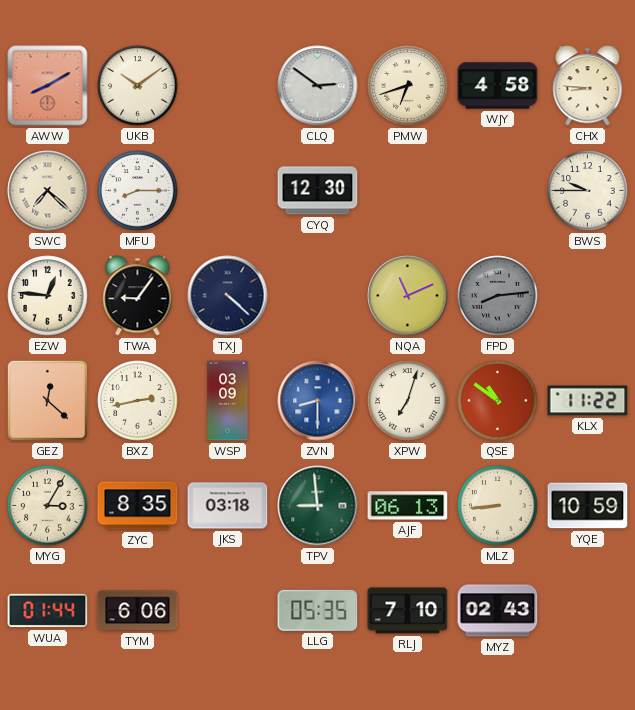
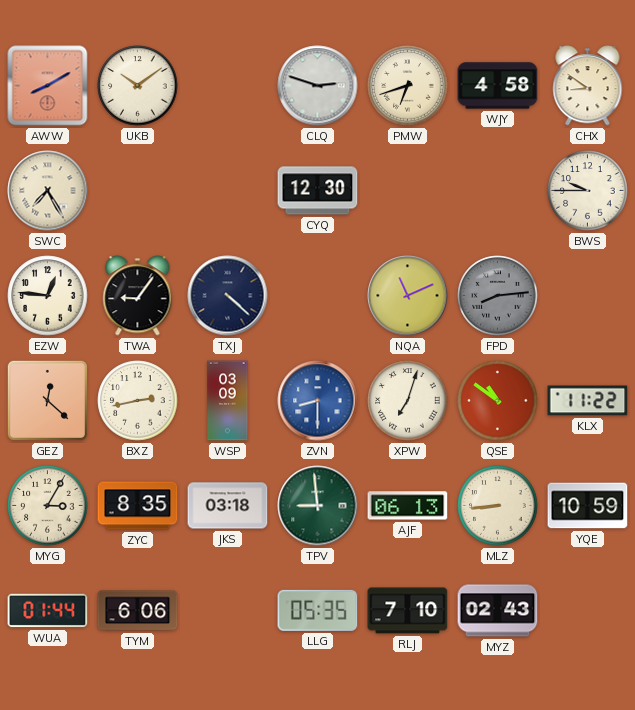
CLQ: 2:51 -> 2:48 (318, 86)
CHX: 8:46 -> 8:51 (588, 86)
SWC: 7:22 -> 7:25 (48, 191)
MFU: 8:15 -> none (138, 191)
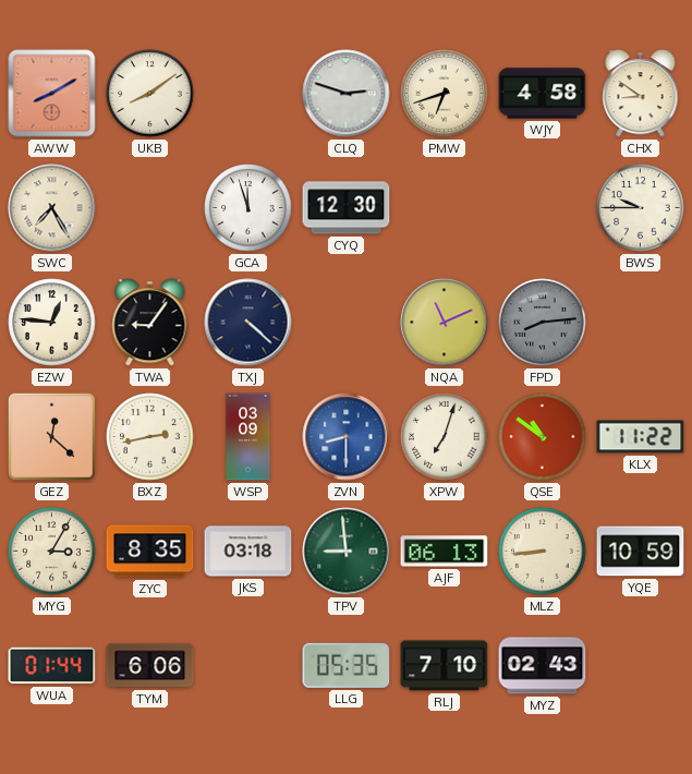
UKB: 10:09 -> 8:09 (150, 94)
GCA: none -> 11:57 (248, 208)
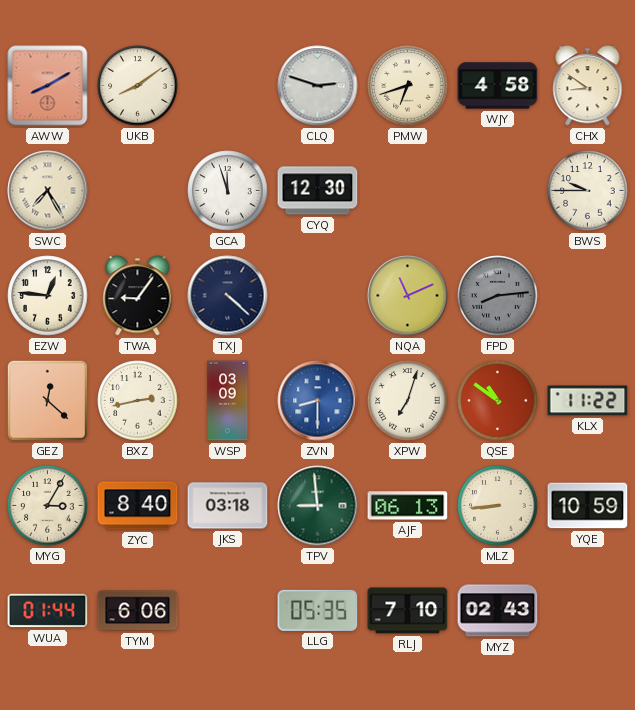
ZYC: 8:35 -> 8:40 (138, 506)
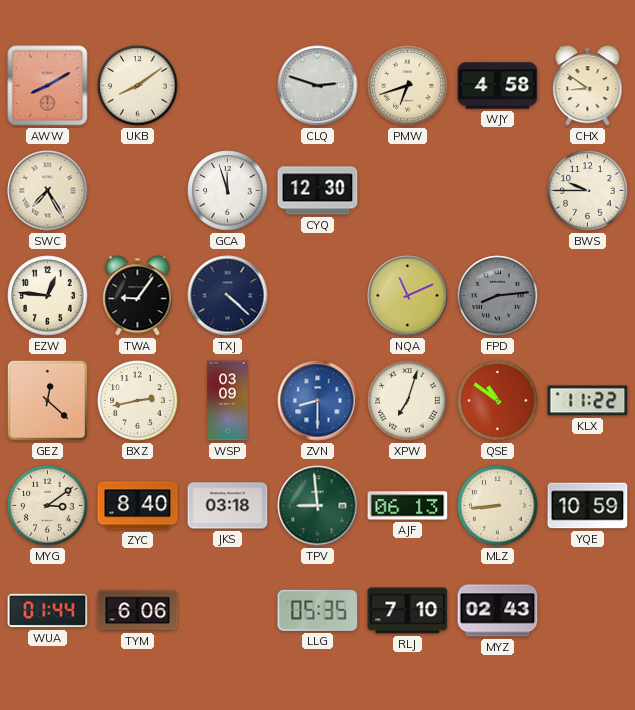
MYG: 3:05 -> 3:09 (48, 506)
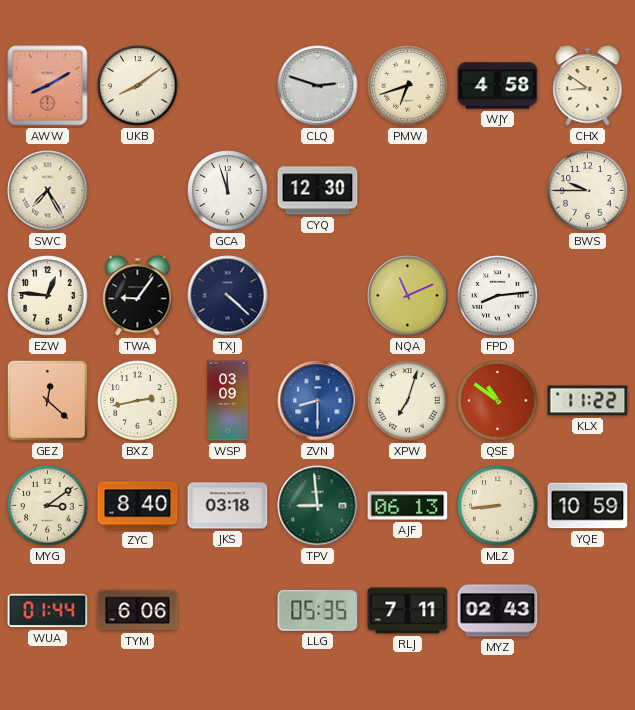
FPD dial: grey -> white (498, 296)
RLJ: 7:10 -> 7:11 (408, 611)
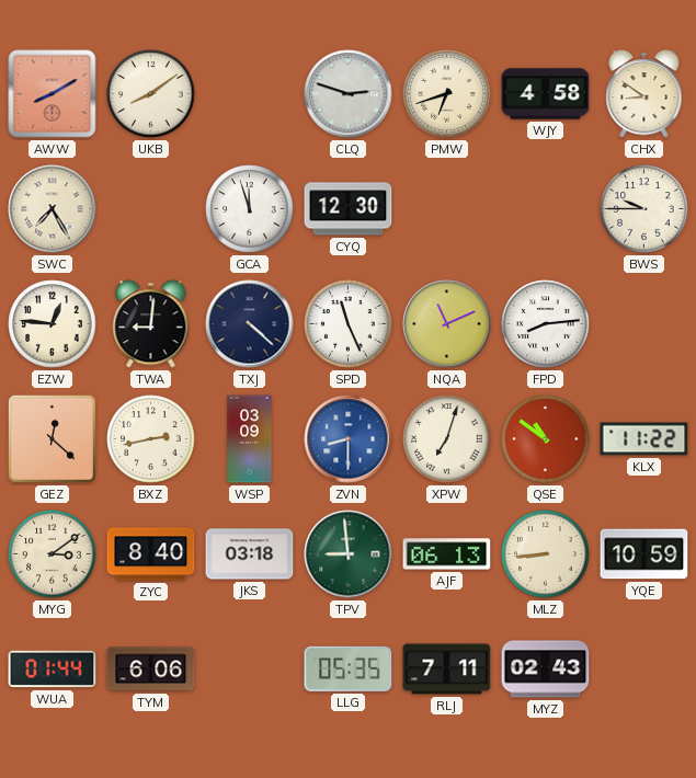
TWA: 9:06 -> 9:01 (151, 324)
SPD: none -> 11:26 (349, 324)
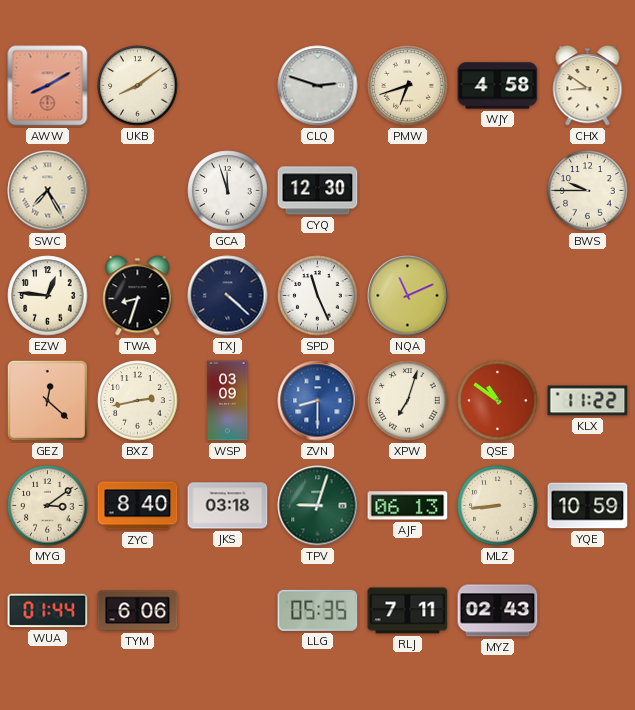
TWA: 9:01 -> 8:33 (138, 296)
FPD: 8:14 -> none (546, 324)
TPV: 8:59 -> 9:03 (318, 506)
